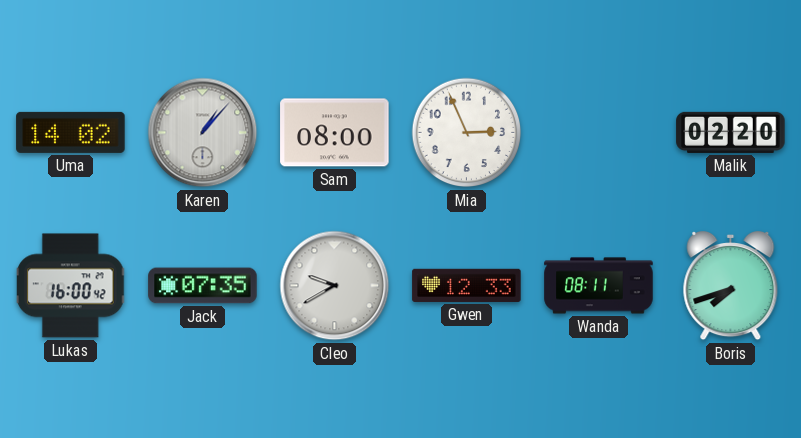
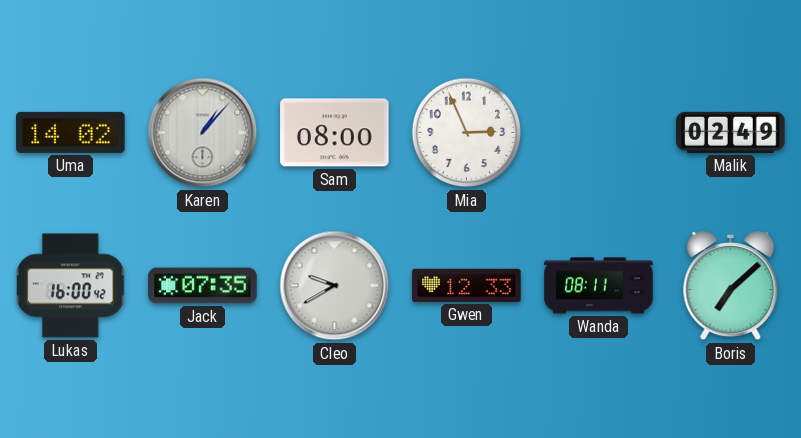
Malik: 02:20 -> 02:49 (731, 132)
Boris: 7:42 -> 7:08 (731, 287)
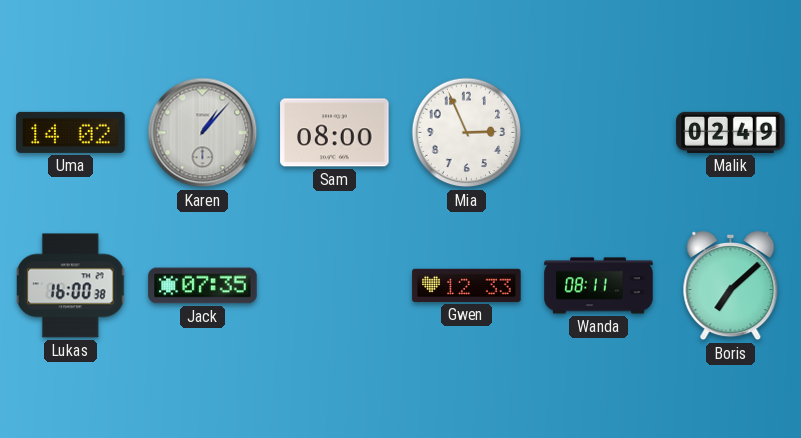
Lukas: 16:00:42 -> 16:00:38 (71, 286)
Cleo: 9:40 -> none (335, 286)
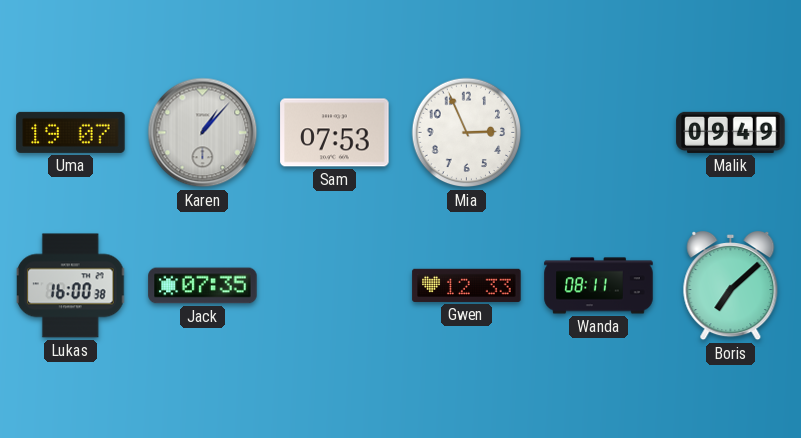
Uma: 14:02 -> 19:07 (71, 132)
Sam: 08:00 -> 07:53 (335, 133)
Malik: 02:49 -> 09:49 (731, 132)
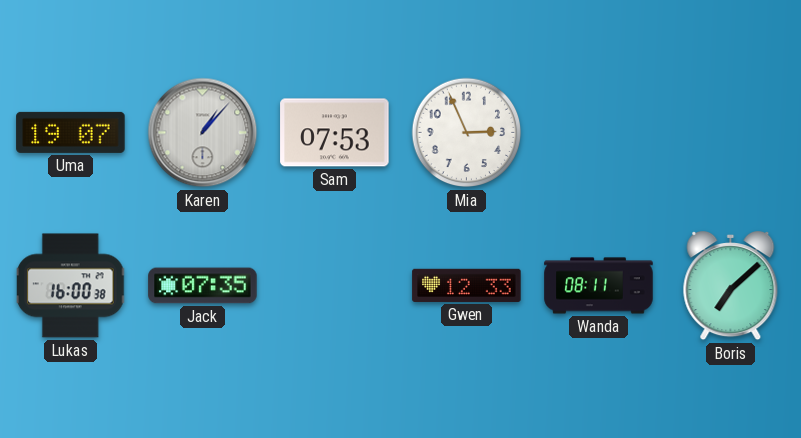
Malik: 09:49 -> none (731, 132)
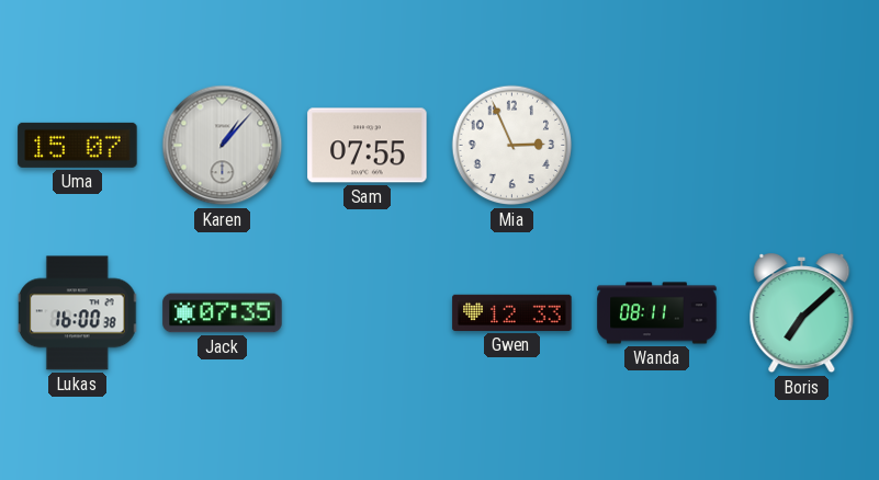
Uma: 19:07 -> 15:07 (78, 145)
Sam: 07:53 -> 07:55 (368, 146)
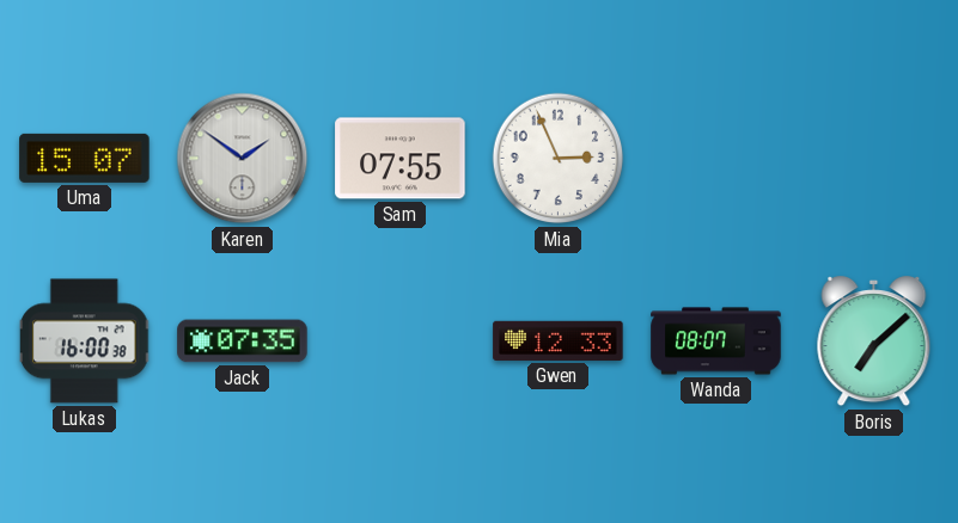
Karen: 1:07 -> 1:51 (243, 159)
Wanda: 08:11 -> 08:07 (716, 342)
